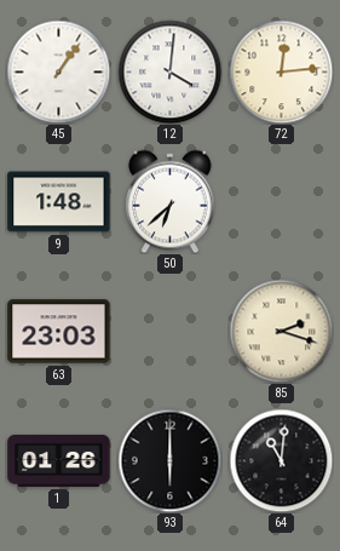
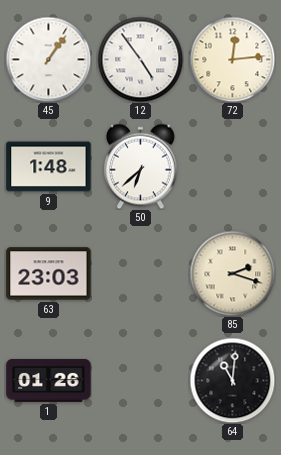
12: 4:01 -> 4:54 (140, 59)
93: 6:00 -> none (169, 460)
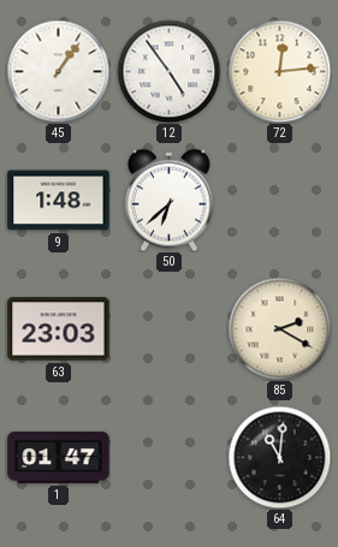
85: 2:18 -> 2:20 (279, 328)
1: 01:26 -> 01:47 (59, 457)
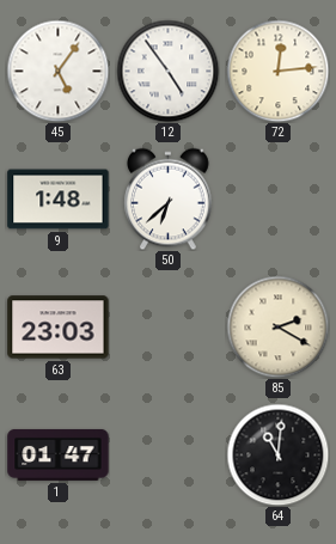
45: 1:06 -> 5:06 (57, 71)
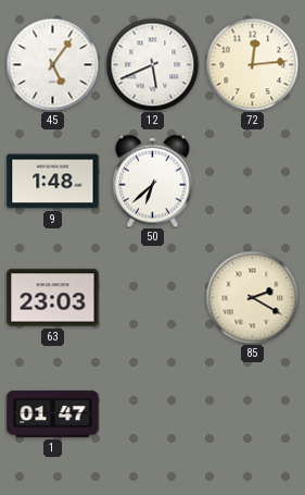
12: 4:54 -> 5:41 (152, 64)
64: 11:01 -> none (277, 454)
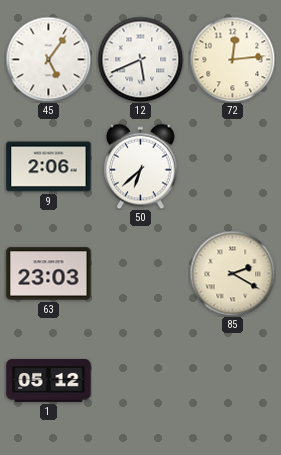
9: 1:48 -> 2:06 (49, 167)
1: 01:47 -> 05:12 (49, 380)
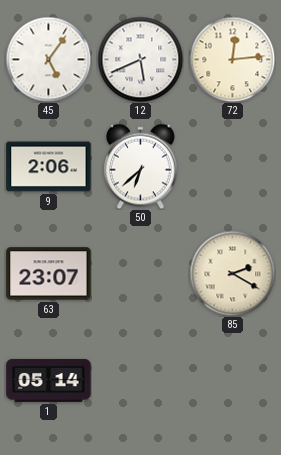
63: 23:03 -> 23:07 (49, 274)
1: 05:12 -> 05:14 (49, 380)
